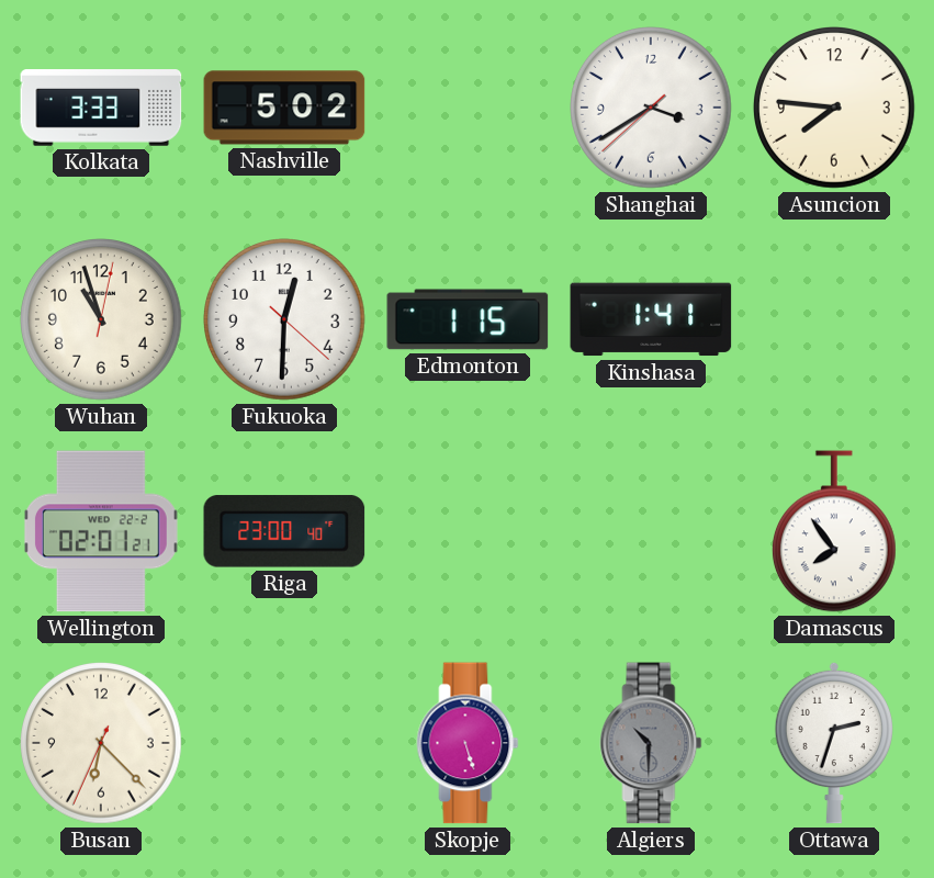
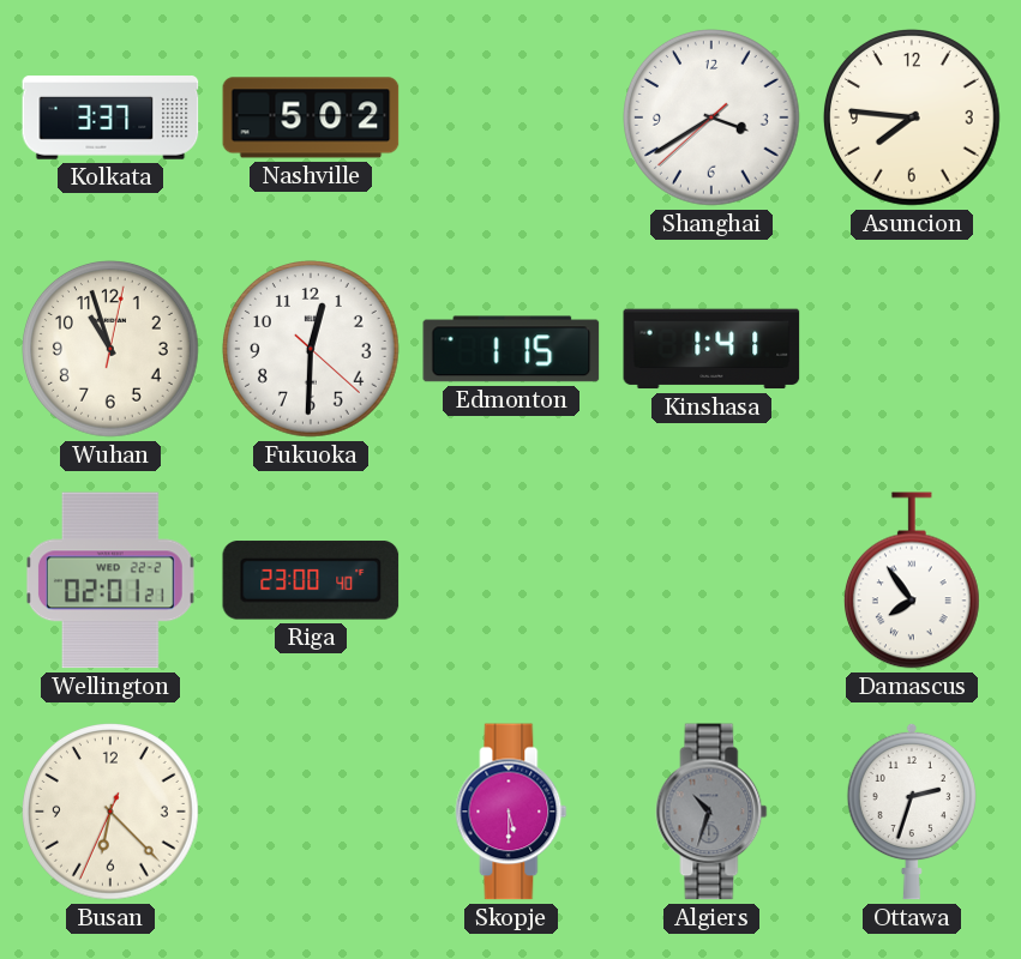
Kolkata: 3:33 -> 3:37 (110, 117)
Skopje: 5:27 -> 5:30 (511, 812)
Algiers: 10:30 -> 10:33 (711, 812)
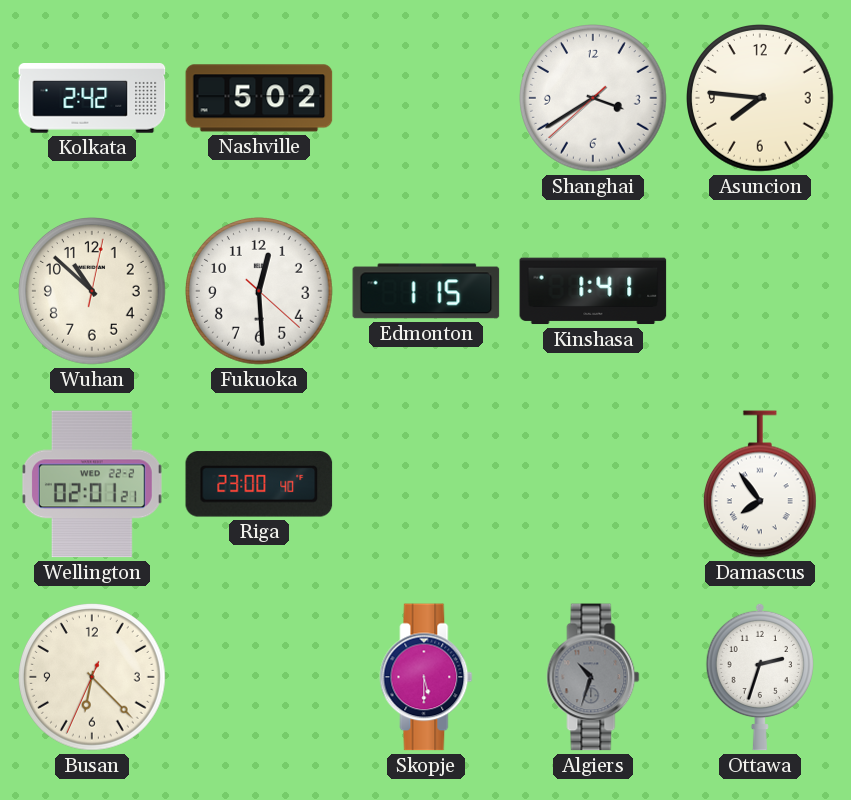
Kolkata: 3:37 -> 2:42 (92, 98)
Wuhan: 10:57 -> 10:52 (93, 292)
Fukuoka: 12:30 -> 12:29 (260, 292)
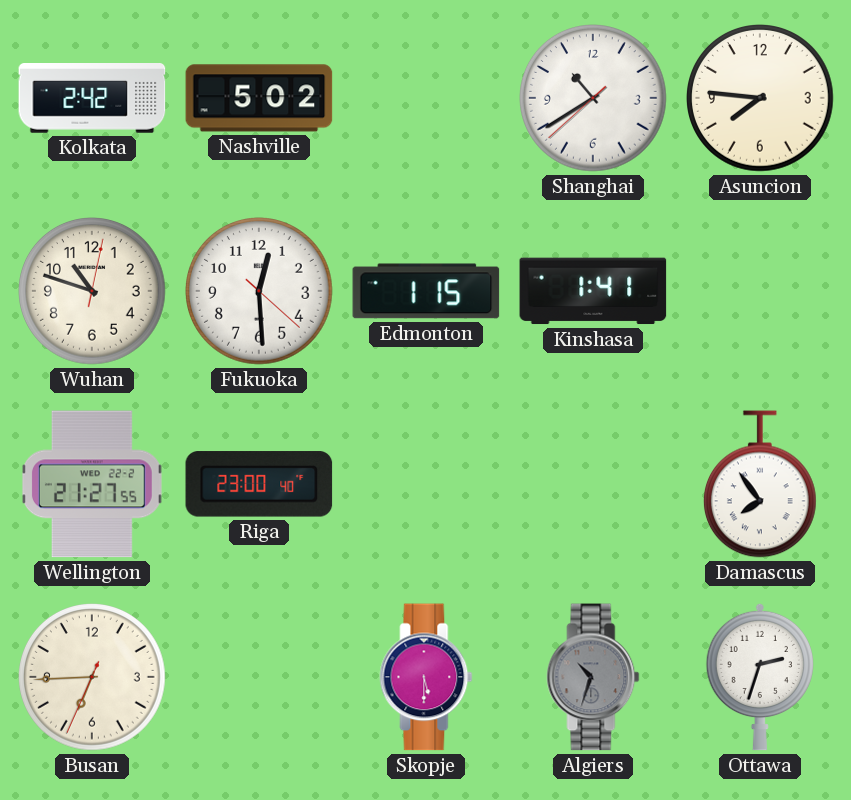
Shanghai: 3:39 -> 10:39 (594, 99)
Wuhan: 10:52 -> 10:48 (93, 292)
Wellington: 02:01 -> 21:27 (92, 484)
Busan: 6:22 -> 6:44 (93, 678)
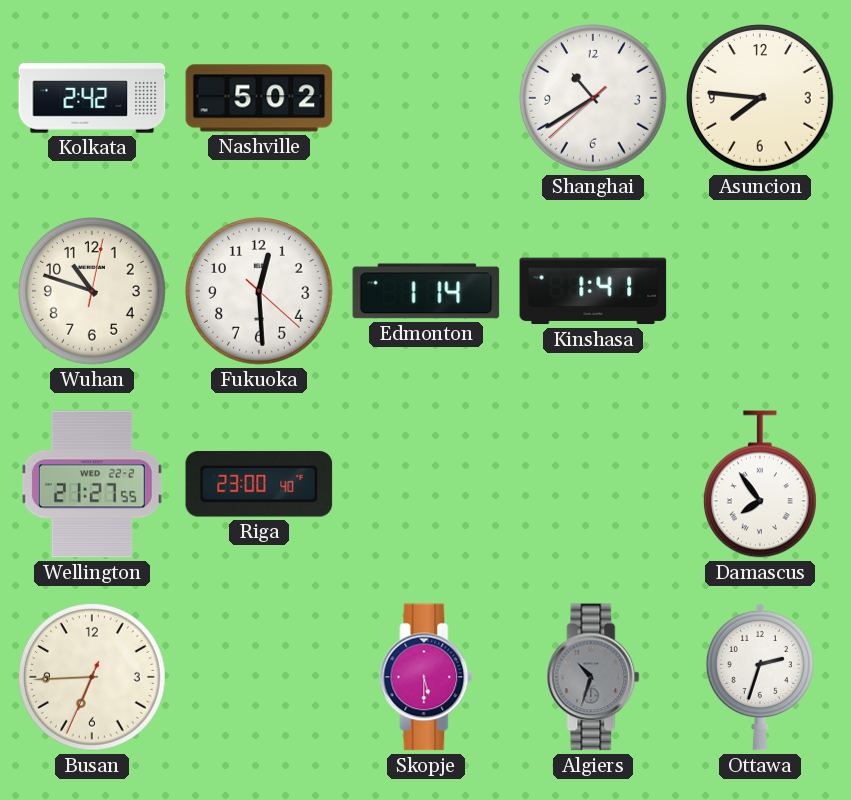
Edmonton: 1:15 -> 1:14 (426, 291)
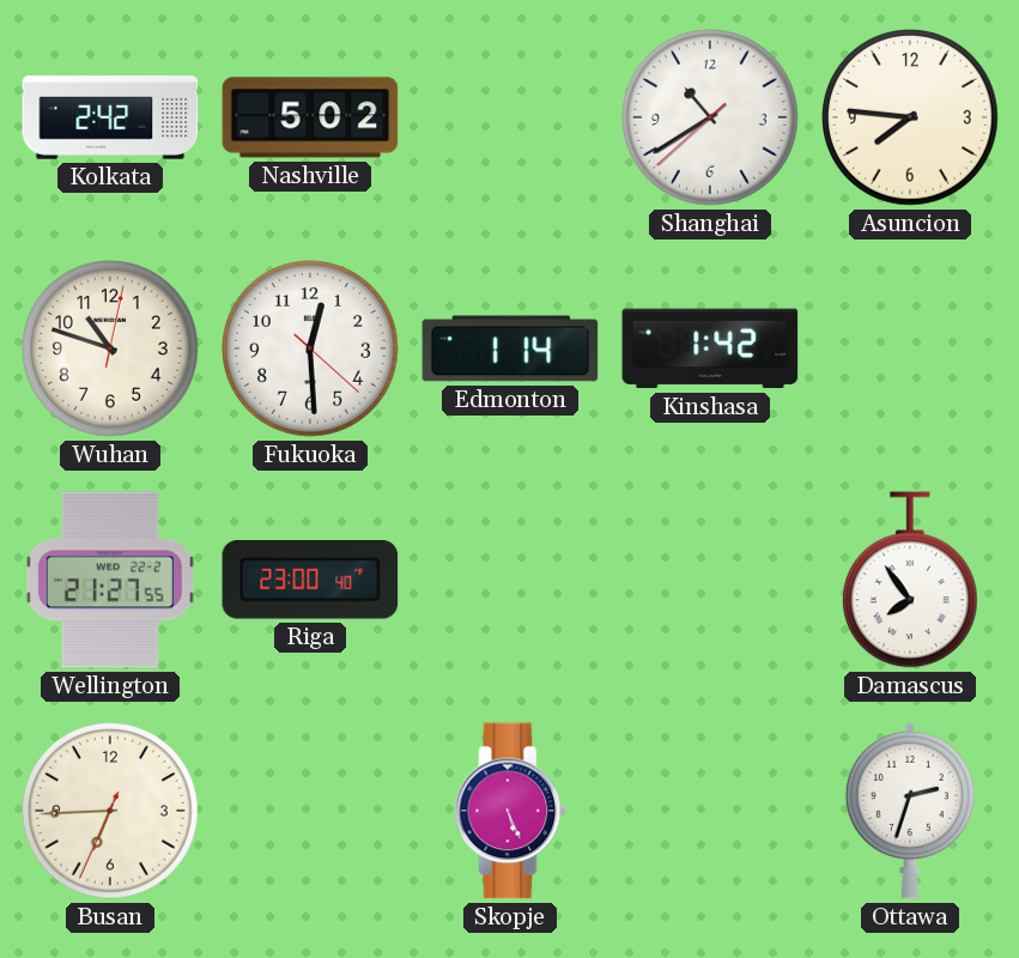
Kinshasa: 1:41 -> 1:42 (710, 348)
Skopje: 5:30 -> 5:26 (510, 811)
Algiers: 10:33 -> none (593, 677)
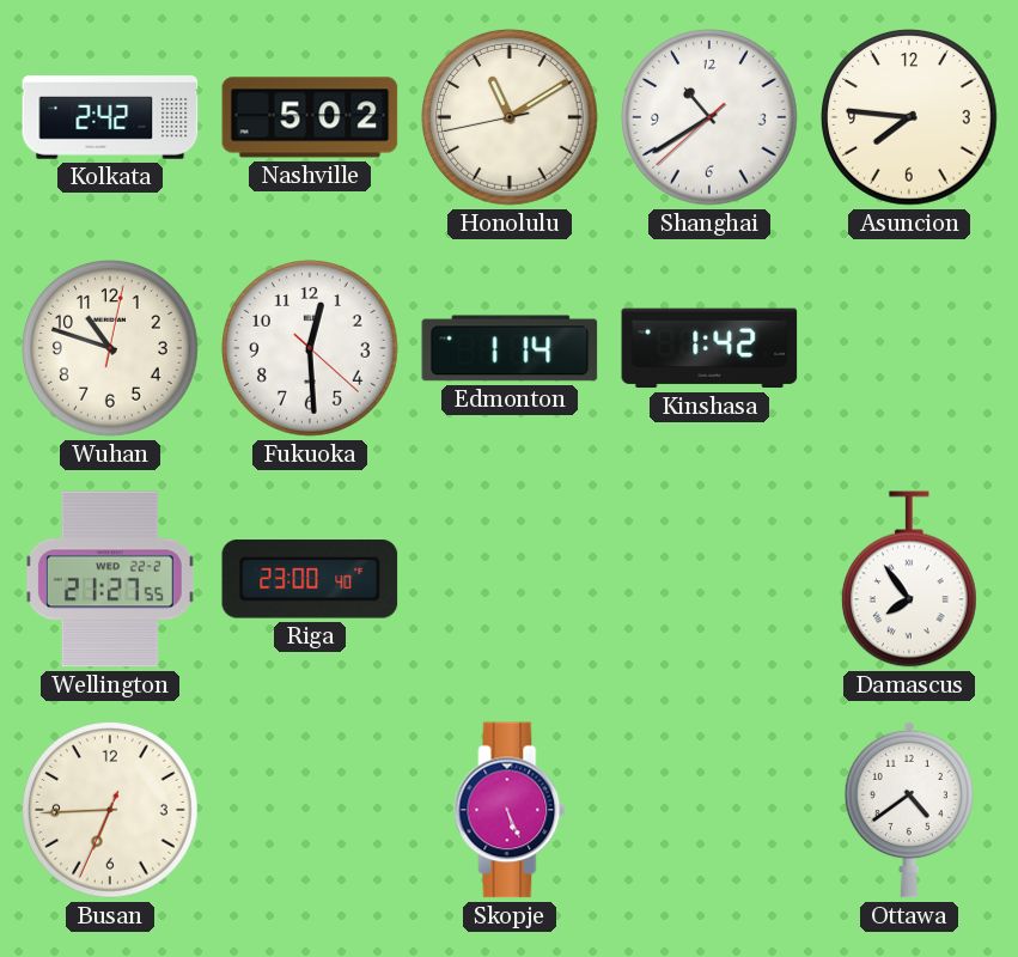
Honolulu: none -> 11:09 (511, 118)
Ottawa: 2:33 -> 4:39 (909, 810)
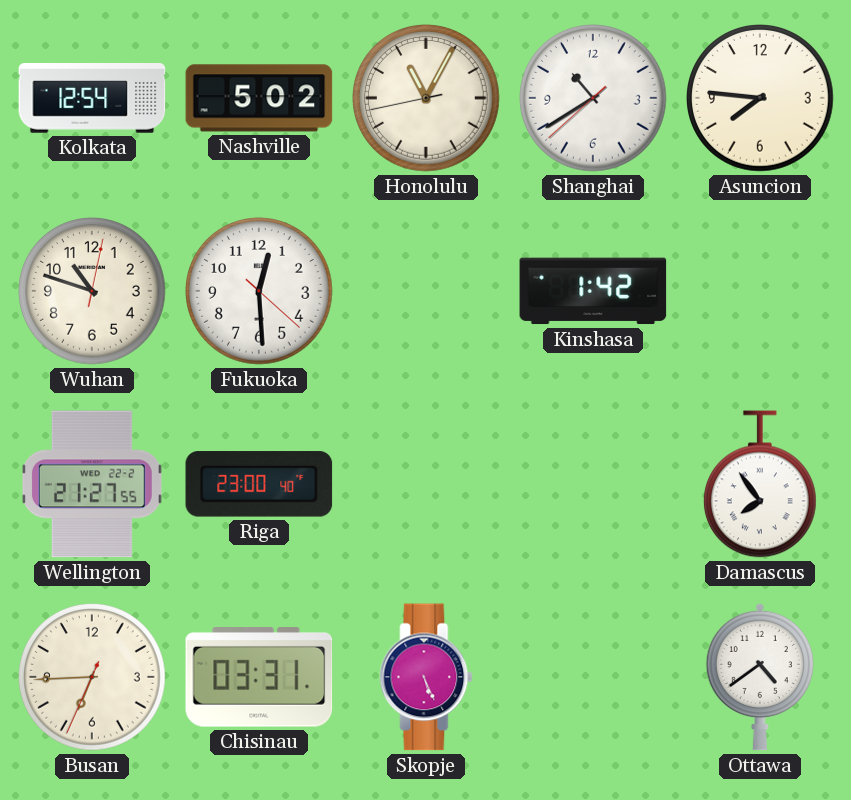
Kolkata: 2:42 -> 12:54 (92, 98)
Honolulu: 11:09 -> 11:04 (427, 99)
Edmonton: 1:14 -> none (510, 348)
Chisinau: none -> 03:31 (259, 678)
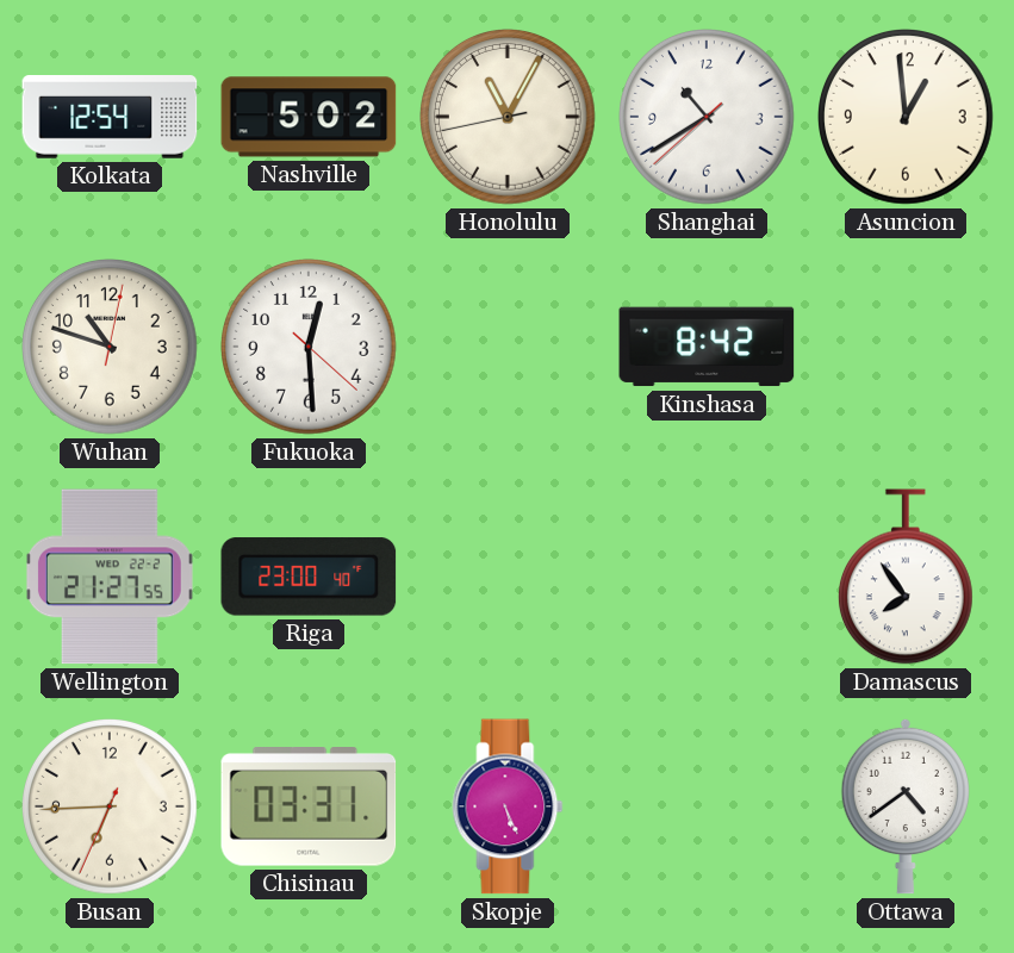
Asuncion: 7:46 -> 12:59 (907, 118)
Kinshasa: 1:42 -> 8:42 (707, 347)
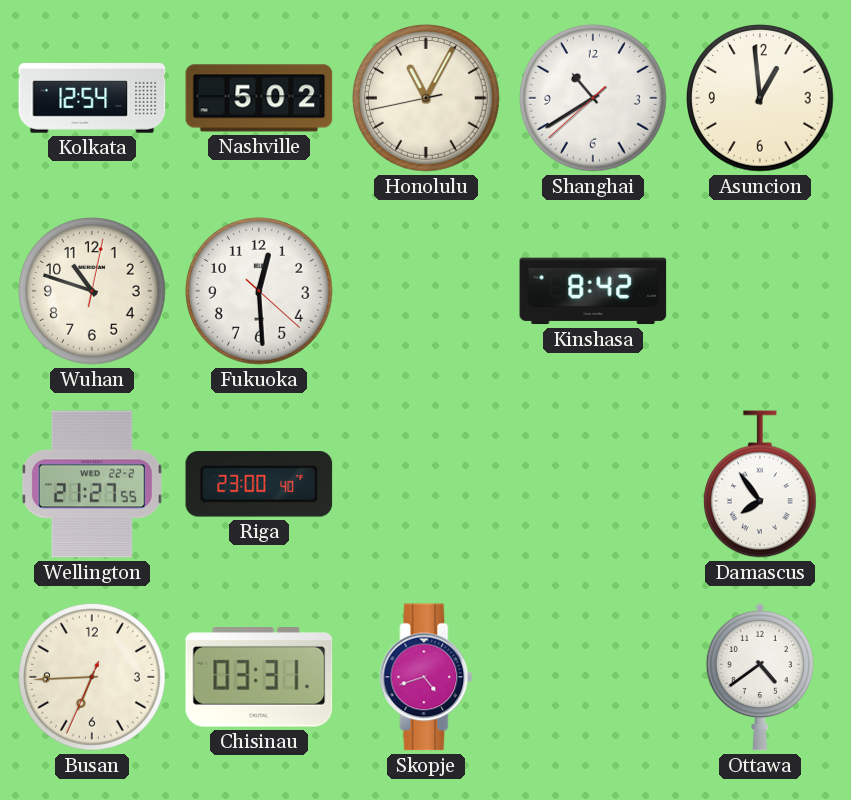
Skopje: 5:26 -> 4:42 (426, 677)
